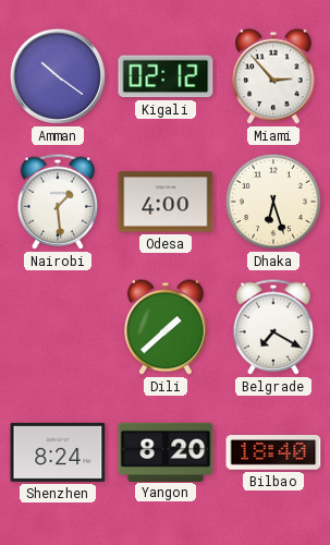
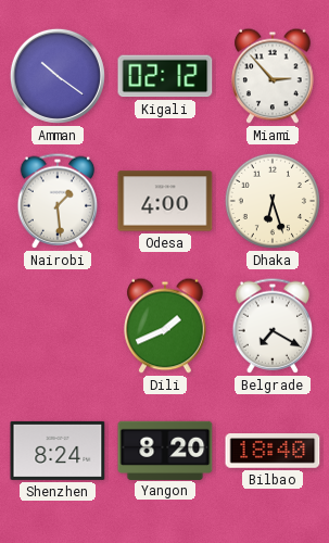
Dili: 1:38 -> 1:41 (165, 326)
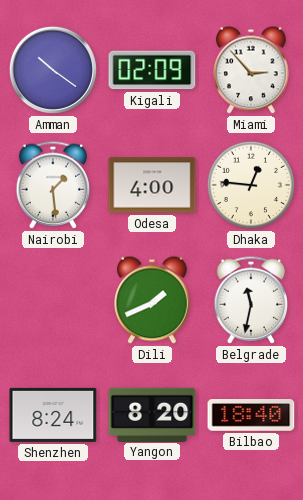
Kigali: 02:12 -> 02:09 (152, 70)
Dhaka: 6:27 -> 12:46 (251, 185)
Belgrade: 7:20 -> 11:32 (251, 300)
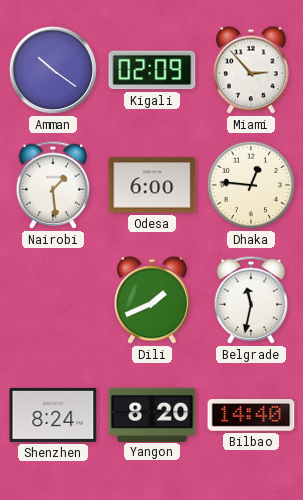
Odesa: 4:00 -> 6:00 (152, 185)
Bilbao: 18:40 -> 14:40 (251, 415)
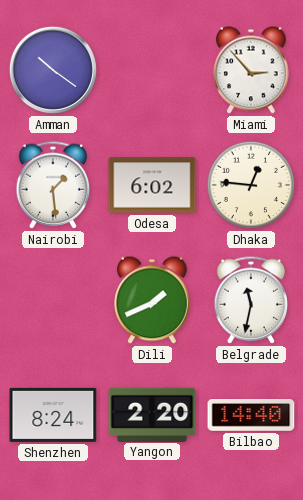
Kigali: 02:09 -> none (152, 70)
Odesa: 6:00 -> 6:02 (152, 185)
Yangon: 8:20 -> 2:20 (152, 414)
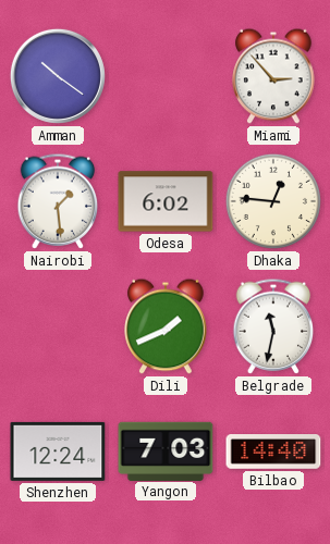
Shenzhen: 8:24 -> 12:24 (58, 452)
Yangon: 2:20 -> 7:03 (166, 450)
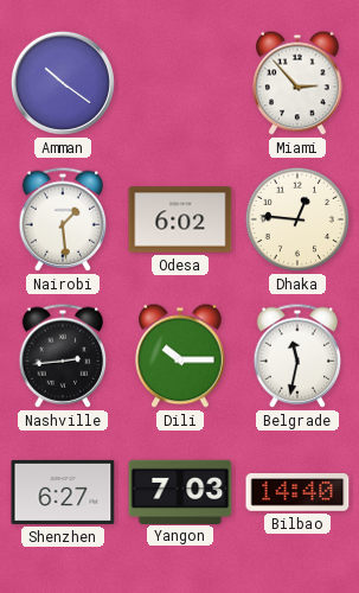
Nashville: none -> 2:44 (63, 356)
Dili: 1:41 -> 10:15 (180, 356)
Shenzhen: 12:24 -> 6:27 (63, 492)
